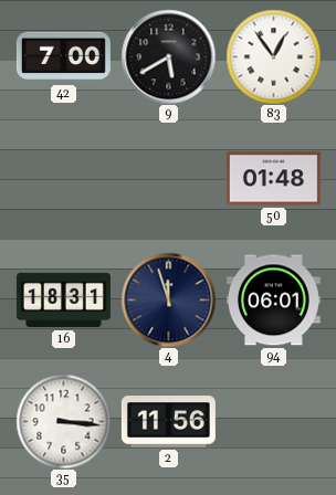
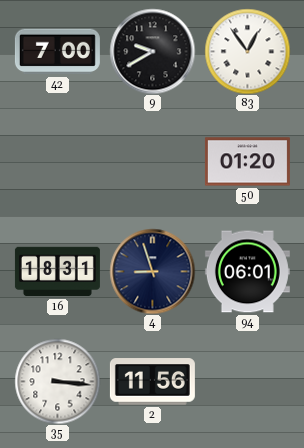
9: 5:40 -> 9:40 (152, 51)
50: 01:48 -> 01:20 (247, 162)
4: 11:57 -> 8:57 (152, 271)
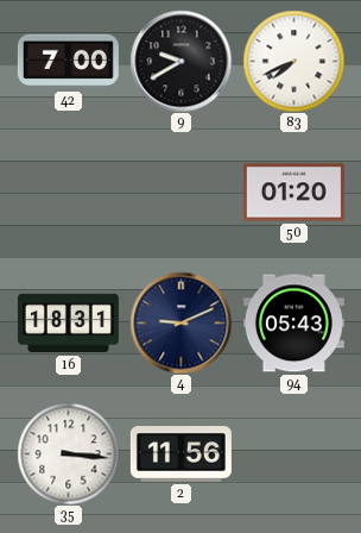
83: 12:54 -> 7:41 (293, 61)
4: 8:57 -> 9:11 (180, 322)
94: 06:01 -> 05:43 (293, 324)
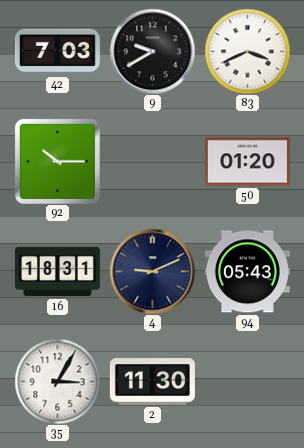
42: 7:00 -> 7:03 (57, 52)
83: 7:41 -> 3:41 (247, 51)
92: none -> 10:15 (57, 161)
35: 3:16 -> 3:05 (57, 381)
2: 11:56 -> 11:30 (152, 382)
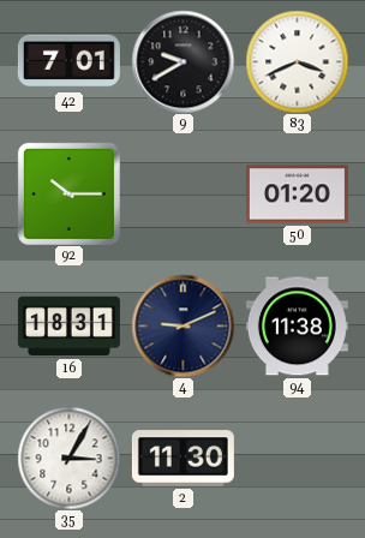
42: 7:03 -> 7:01 (68, 62)
94: 05:43 -> 11:38 (297, 327)
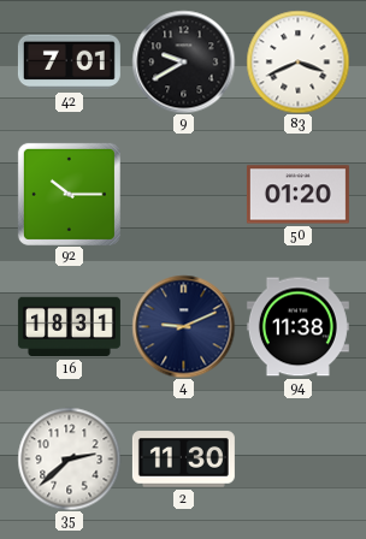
35: 3:05 -> 2:38 (69, 458)
